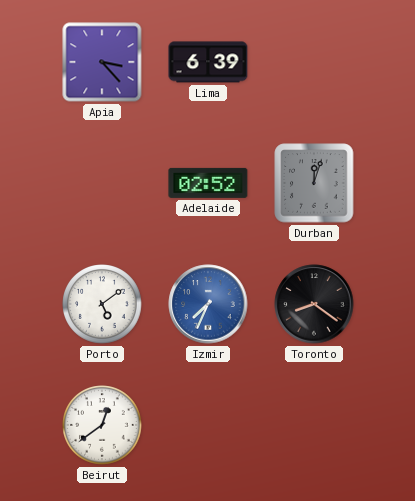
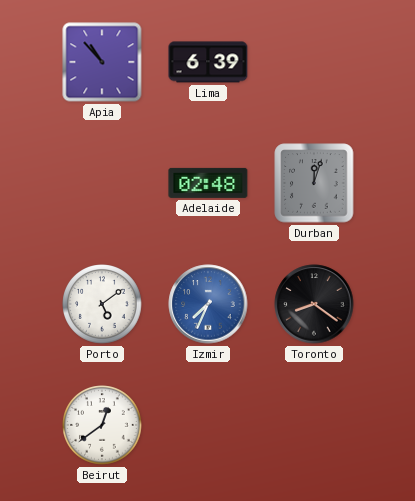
Apia: 3:23 -> 10:53 (102, 62)
Adelaide: 02:52 -> 02:48 (208, 183)
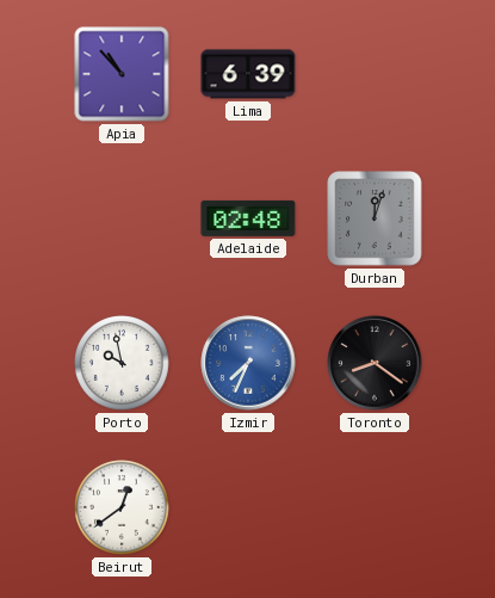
Porto: 5:09 -> 9:58 (122, 363)
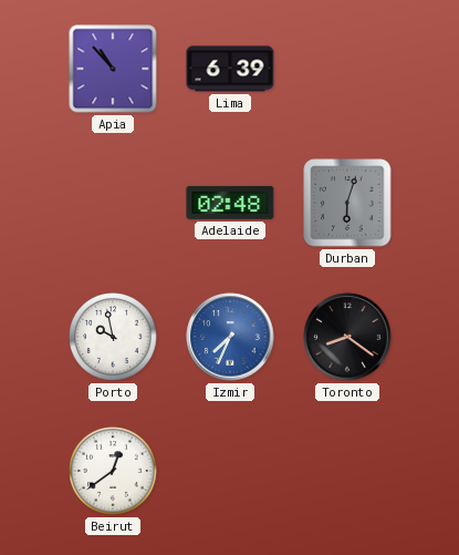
Durban: 12:03 -> 6:03 (347, 203)
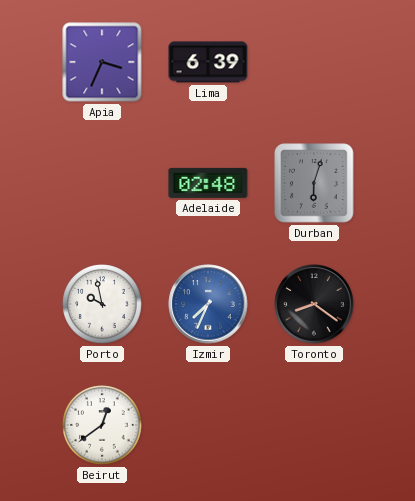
Apia: 10:53 -> 3:34 (102, 62)
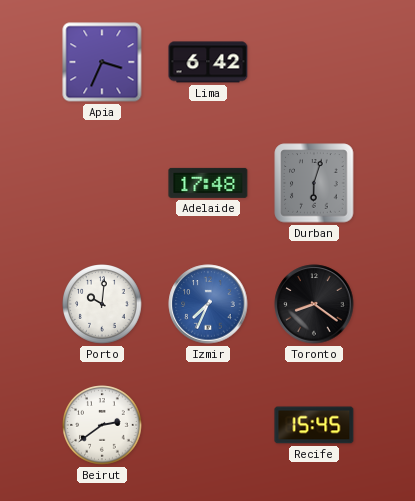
Lima: 6:39 -> 6:42 (208, 62)
Adelaide: 02:48 -> 17:48 (208, 183)
Porto: 9:58 -> 10:01 (102, 304)
Beirut: 12:39 -> 2:39 (102, 425)
Recife: none -> 15:45 (314, 425)
